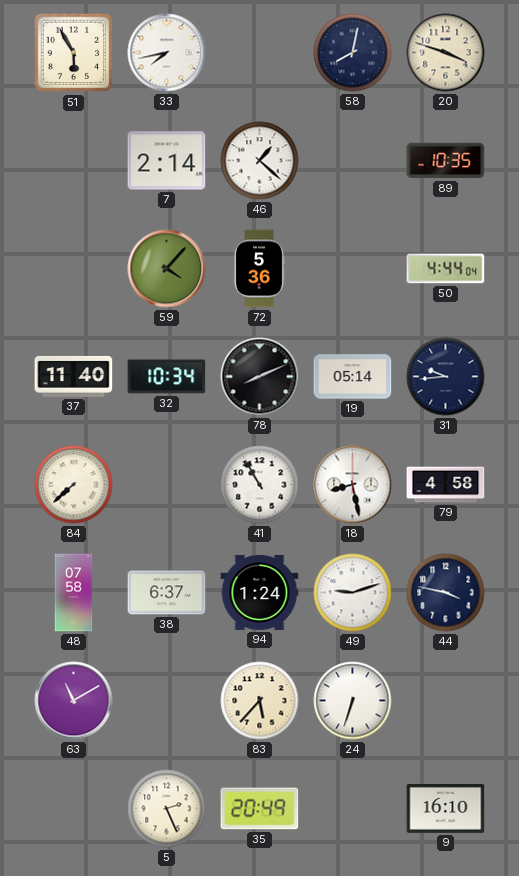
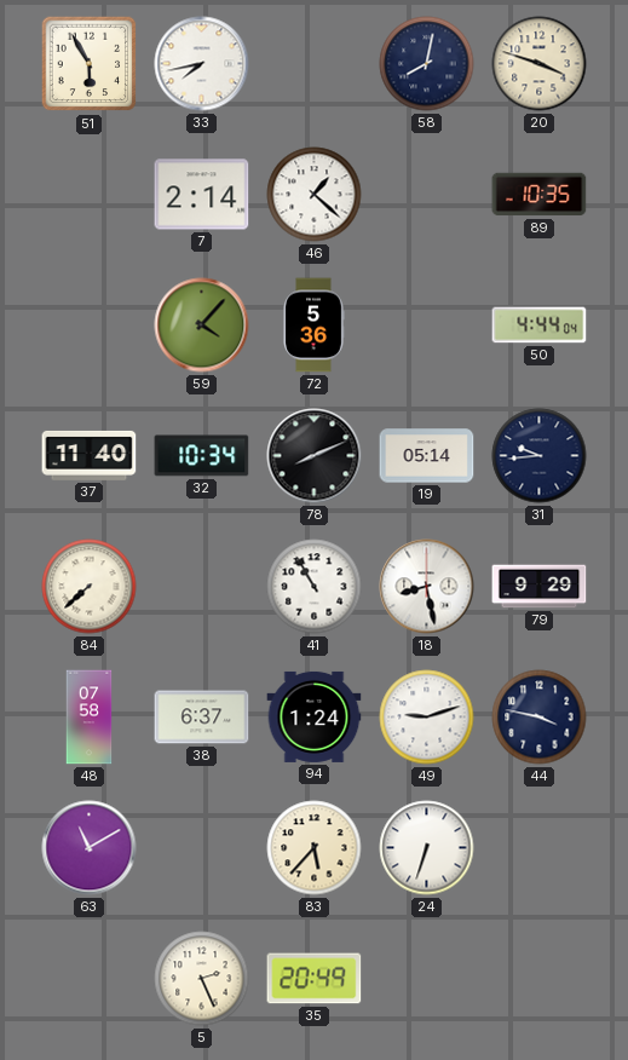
79: 4:58 -> 9:29 (540, 587)
9: 16:10 -> none (446, 809)
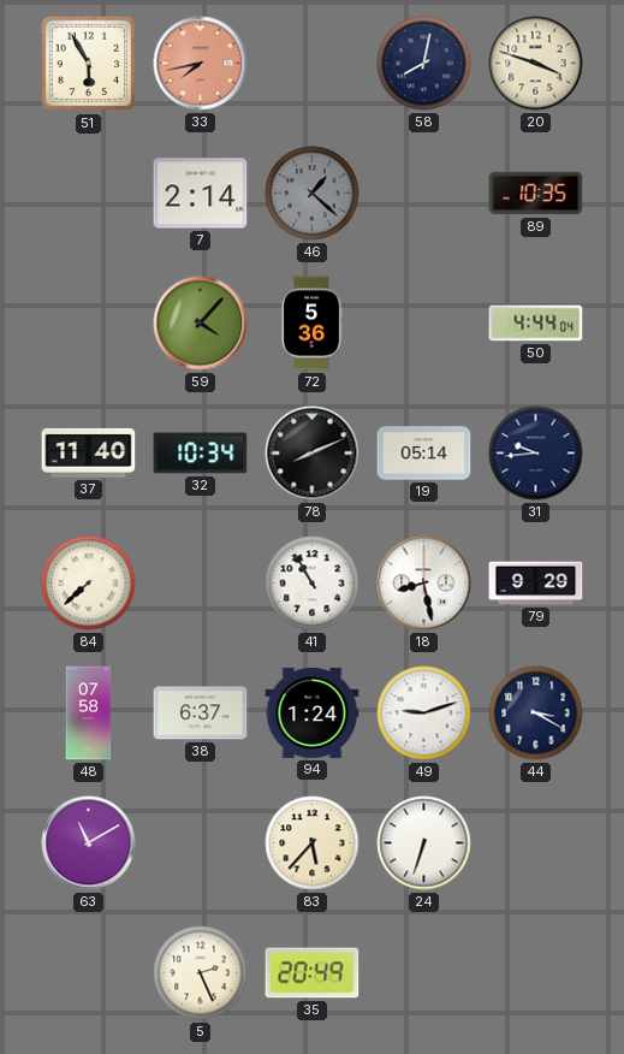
33 dial: white -> salmon (201, 64)
46 dial: white -> grey (313, 194)
44: 3:47 -> 3:20 (536, 713)
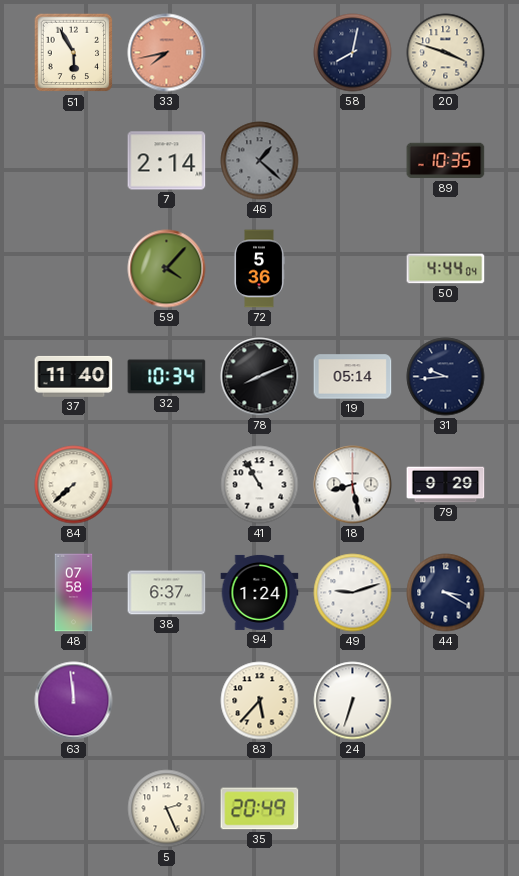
63: 11:10 -> 11:59 (74, 701)
